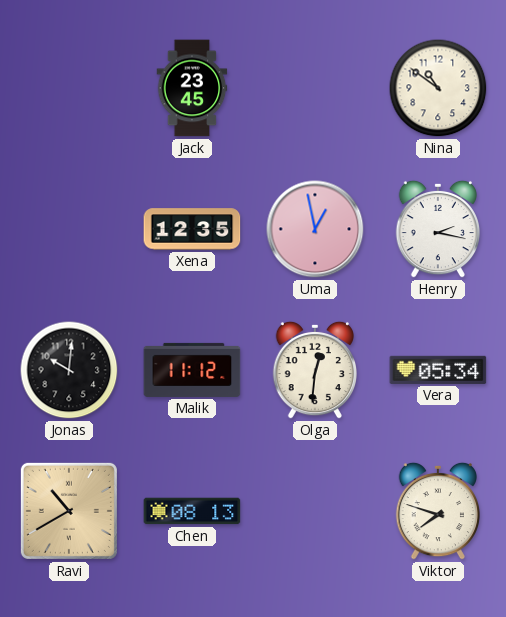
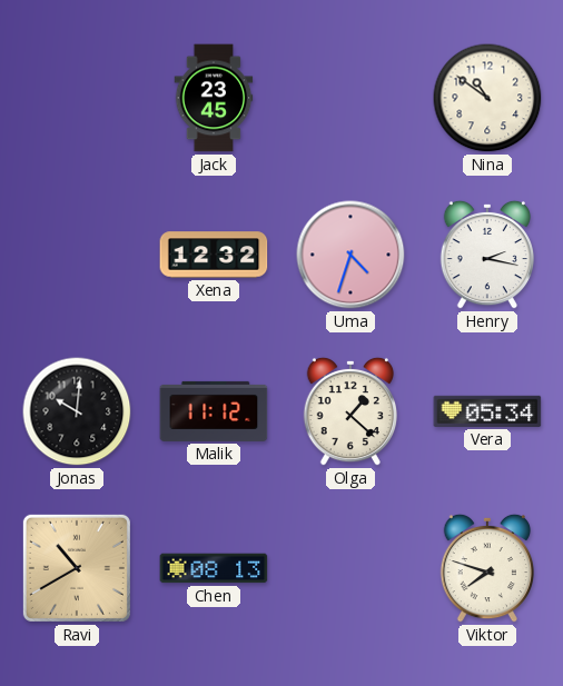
Xena: 12:35 -> 12:32 (214, 255)
Uma: 12:58 -> 4:33 (350, 255)
Olga: 12:31 -> 1:22 (349, 411)
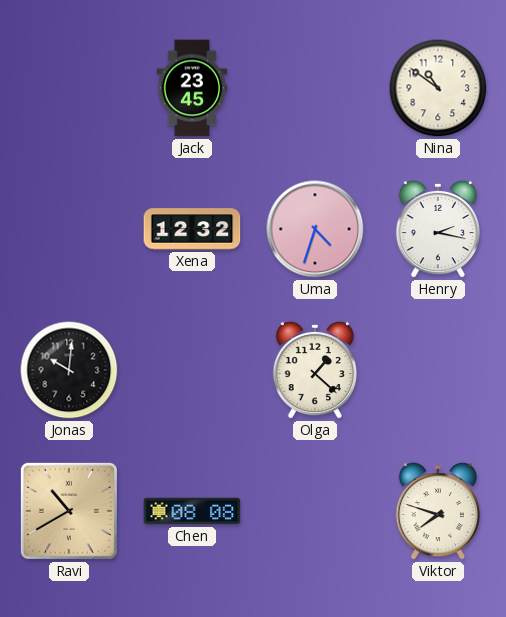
Malik: 11:12 -> none (214, 411)
Vera: 05:34 -> none (487, 411)
Chen: 08:13 -> 08:08 (192, 511)
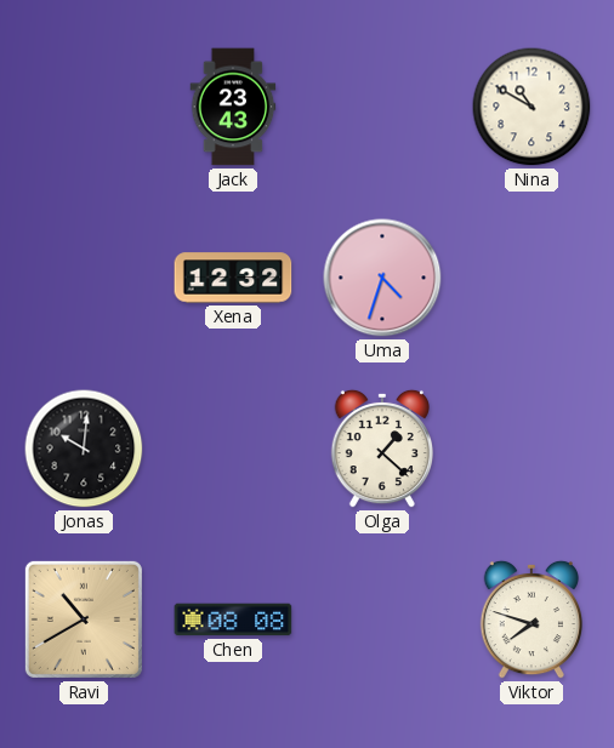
Jack: 23:45 -> 23:43 (233, 107)
Nina: 10:51 -> 10:50 (531, 107)
Henry: 2:17 -> none (437, 229)
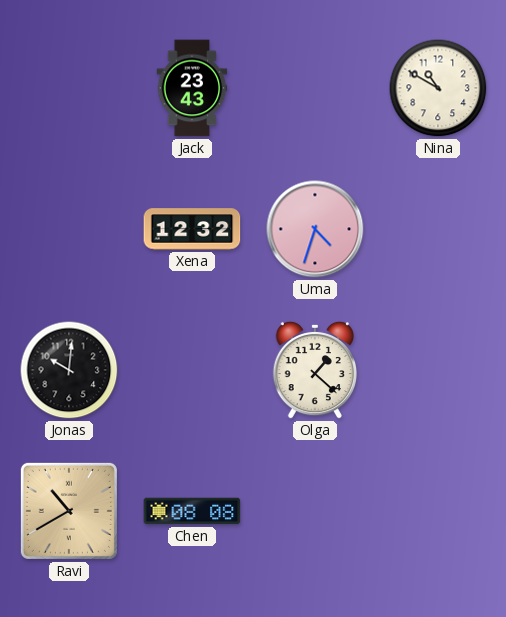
Viktor: 7:48 -> none (530, 619)
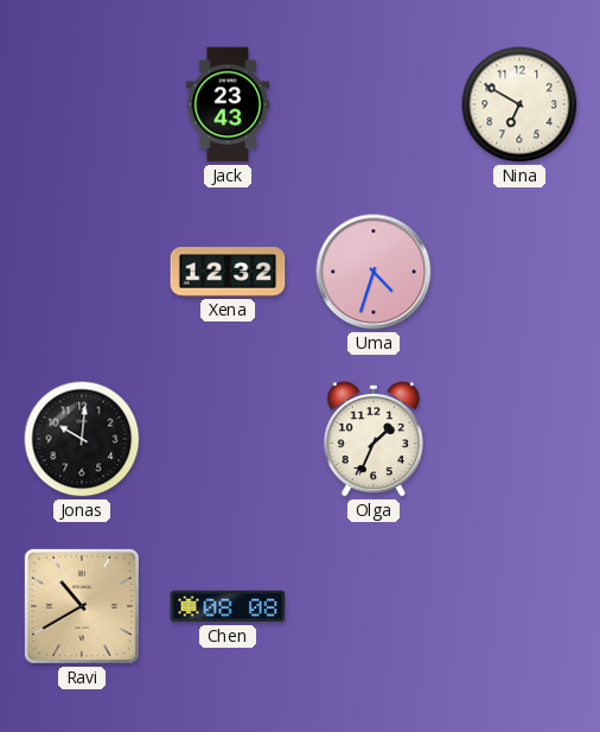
Nina: 10:50 -> 6:50 (519, 104)
Olga: 1:22 -> 1:34 (372, 439)
